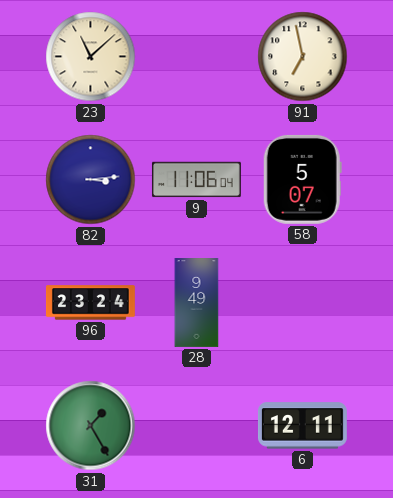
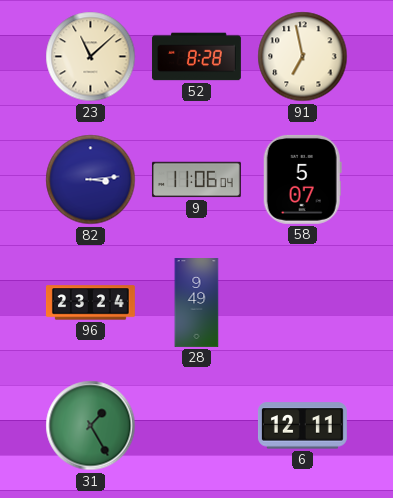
52: none -> 8:28 (197, 57)
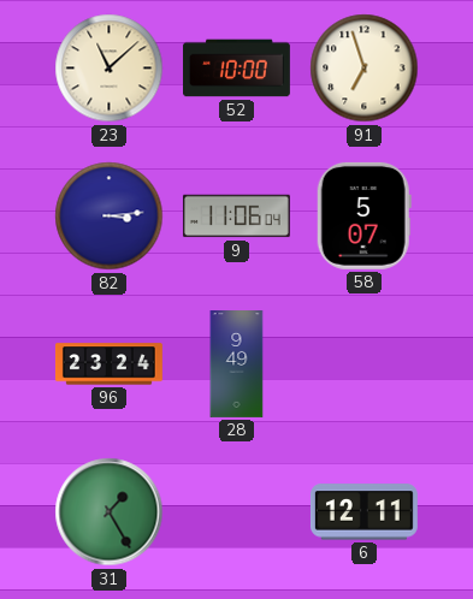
52: 8:28 -> 10:00 (237, 69)
91: 6:58 -> 6:57 (365, 69)
